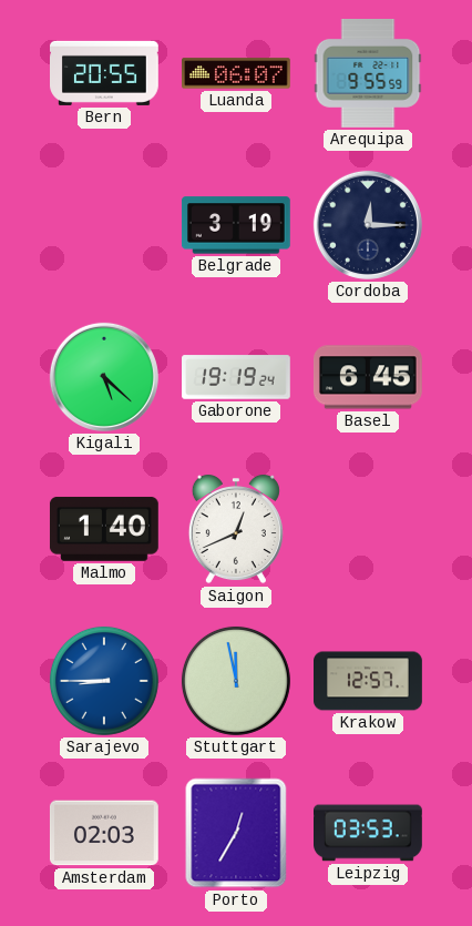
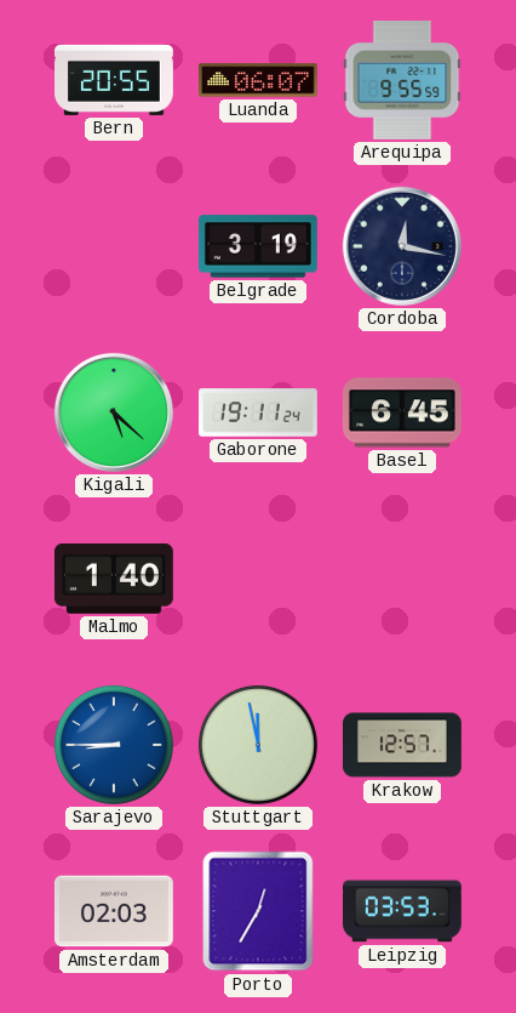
Cordoba: 12:15 -> 12:17 (402, 246)
Gaborone: 19:19 -> 19:11 (259, 412)
Saigon: 12:41 -> none (236, 529)
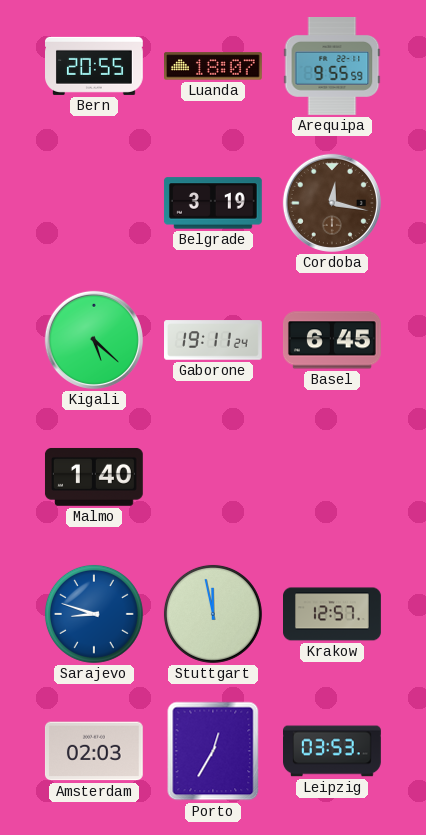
Luanda: 06:07 -> 18:07 (214, 66)
Cordoba dial: navy -> brown (332, 203)
Sarajevo: 8:45 -> 8:48 (94, 614)
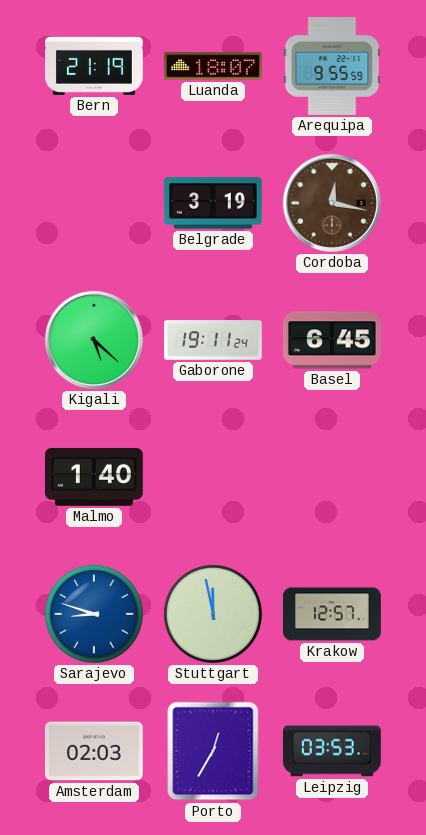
Bern: 20:55 -> 21:19 (95, 66)
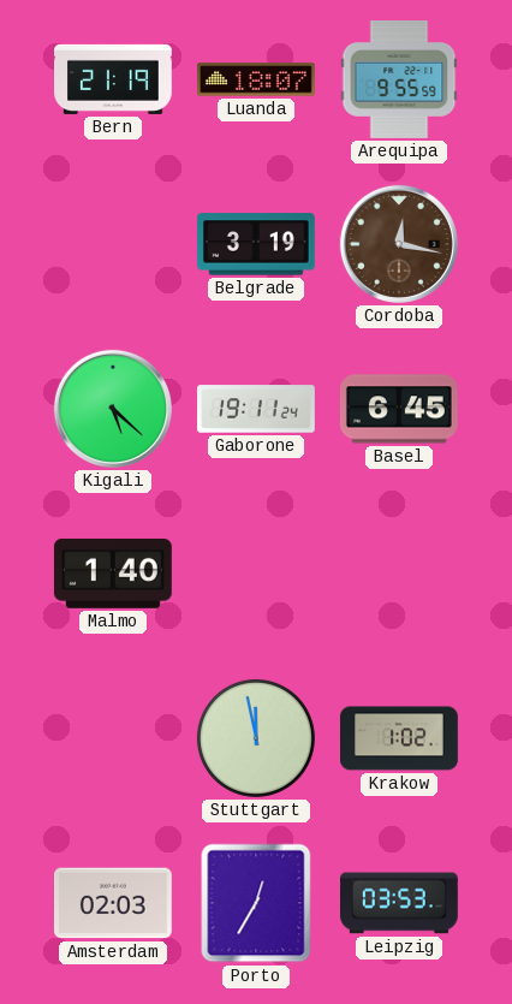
Sarajevo: 8:48 -> none (94, 614)
Krakow: 12:57 -> 1:02 (399, 738)
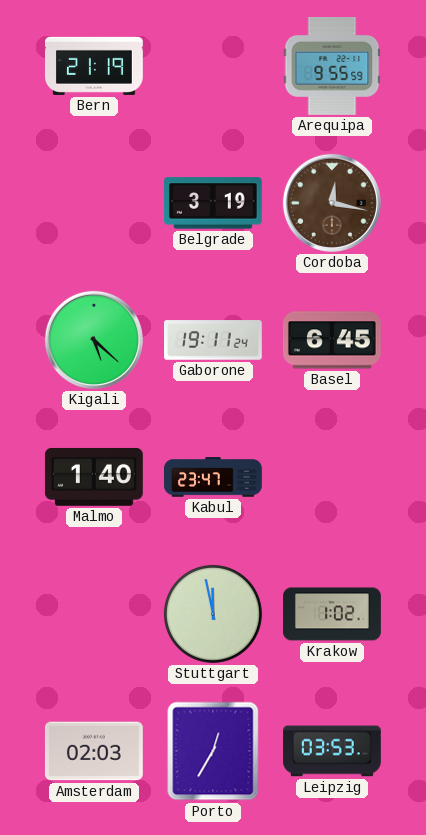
Luanda: 18:07 -> none (257, 79)
Kabul: none -> 23:47 (214, 477)
